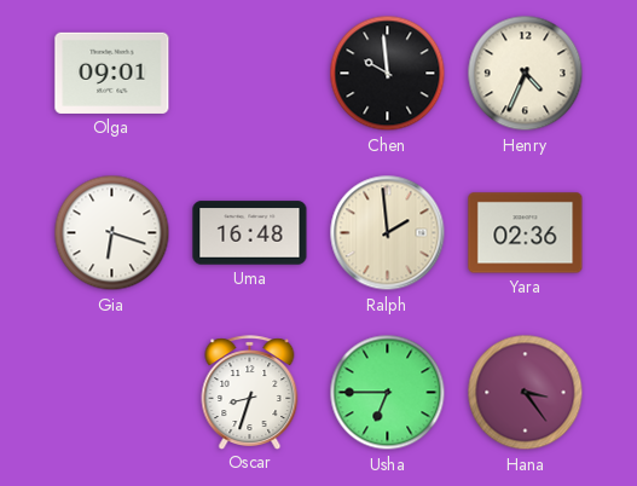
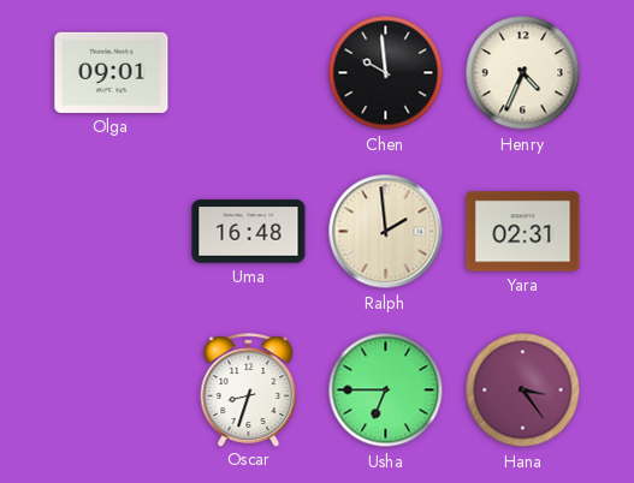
Gia: 6:18 -> none (112, 233)
Yara: 02:36 -> 02:31 (523, 232)
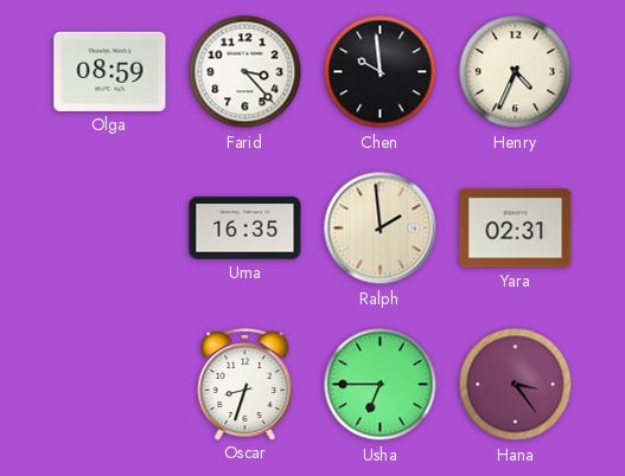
Olga: 09:01 -> 08:59 (110, 71)
Farid: none -> 3:23 (245, 72)
Uma: 16:48 -> 16:35 (245, 229)
